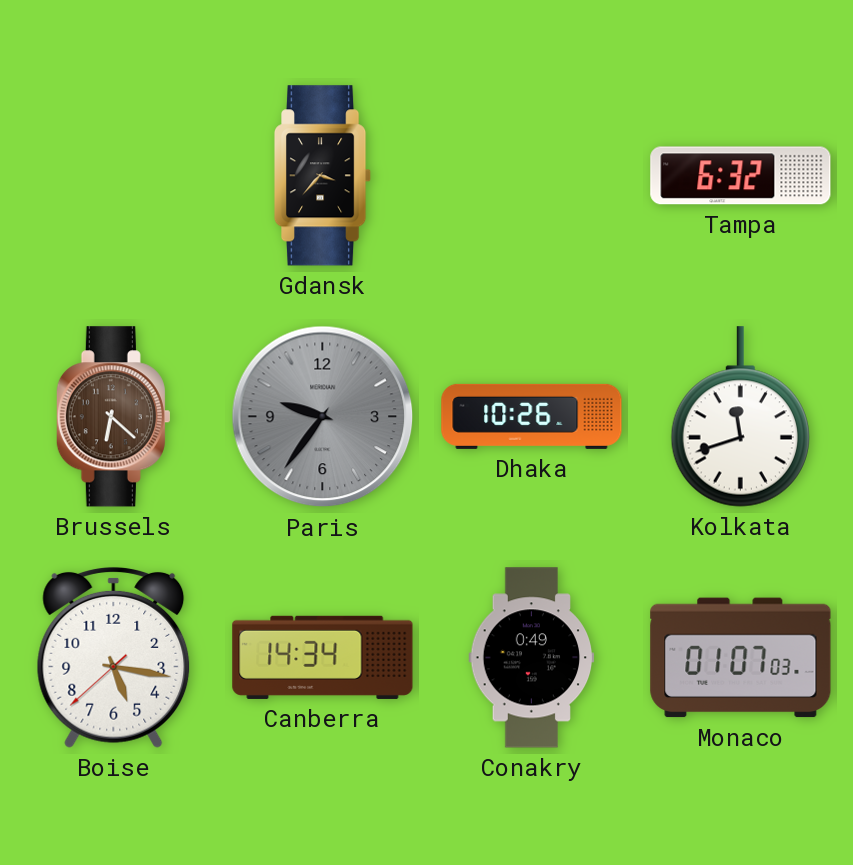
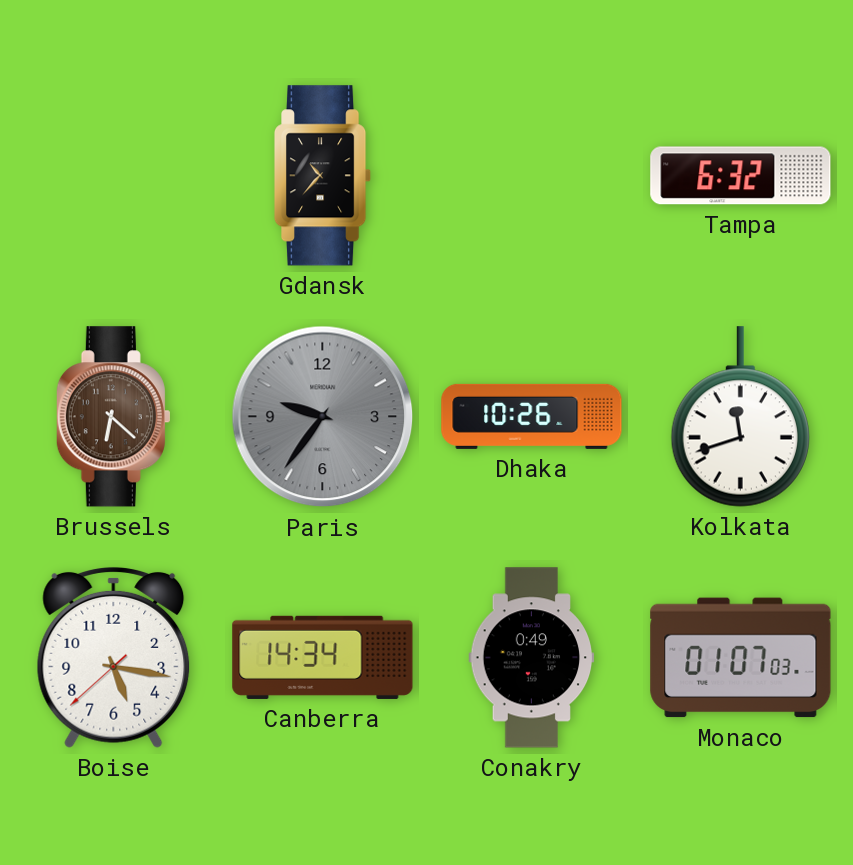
Gdansk: 3:37 -> 10:37 (323, 176)
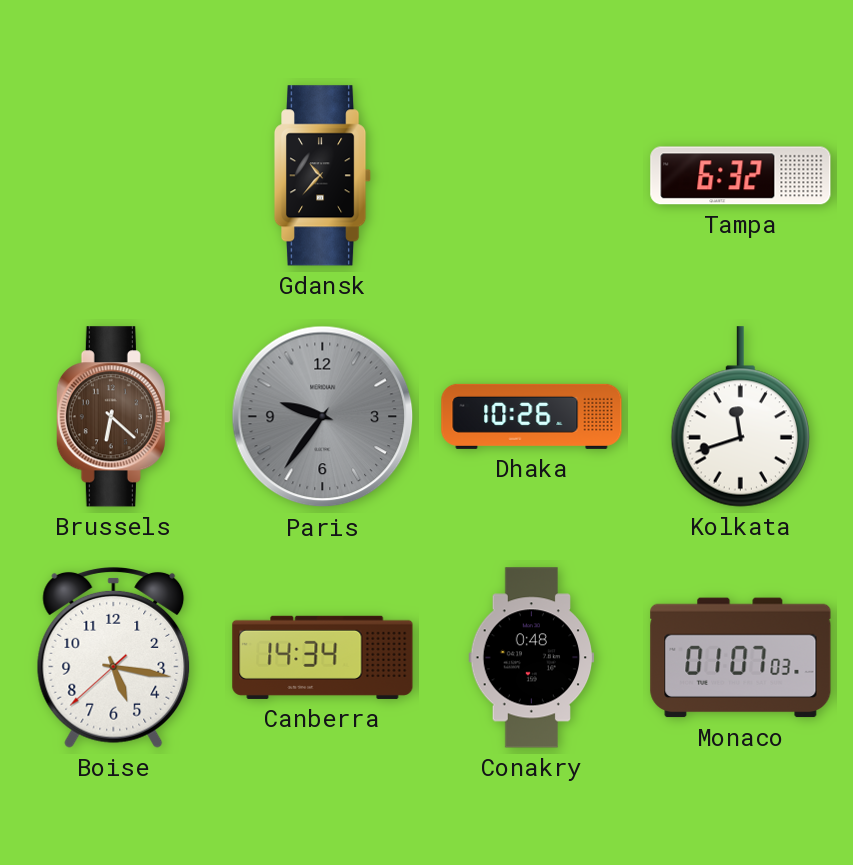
Conakry: 0:49 -> 0:48 (532, 658)
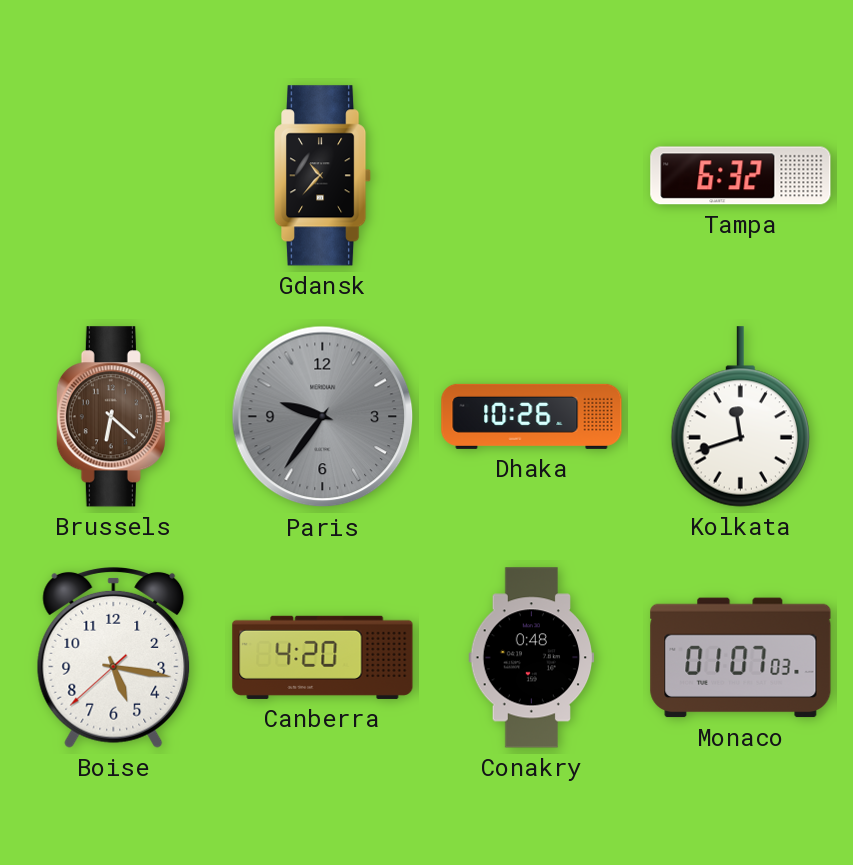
Canberra: 14:34 -> 4:20 (323, 657)
